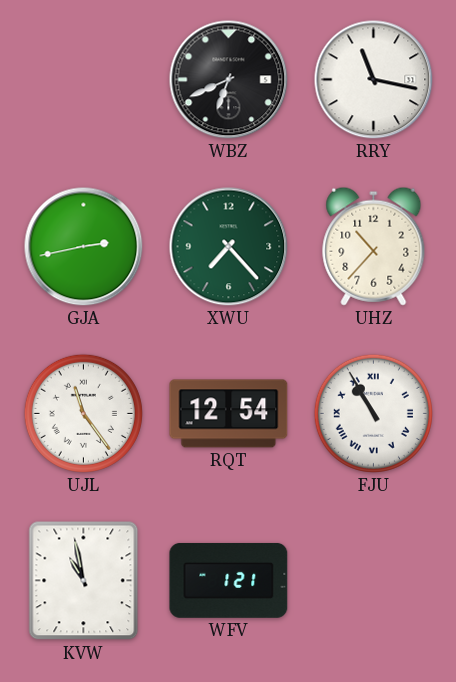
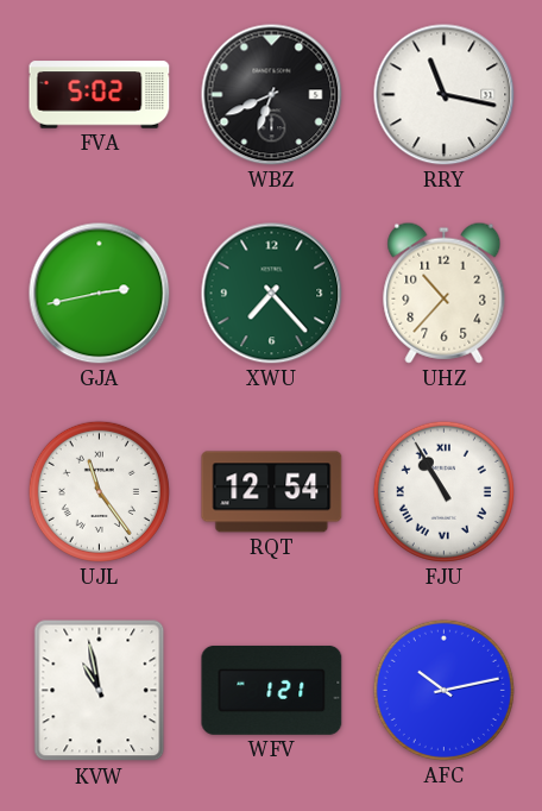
FVA: none -> 5:02 (100, 95)
AFC: none -> 10:13 (443, 690)
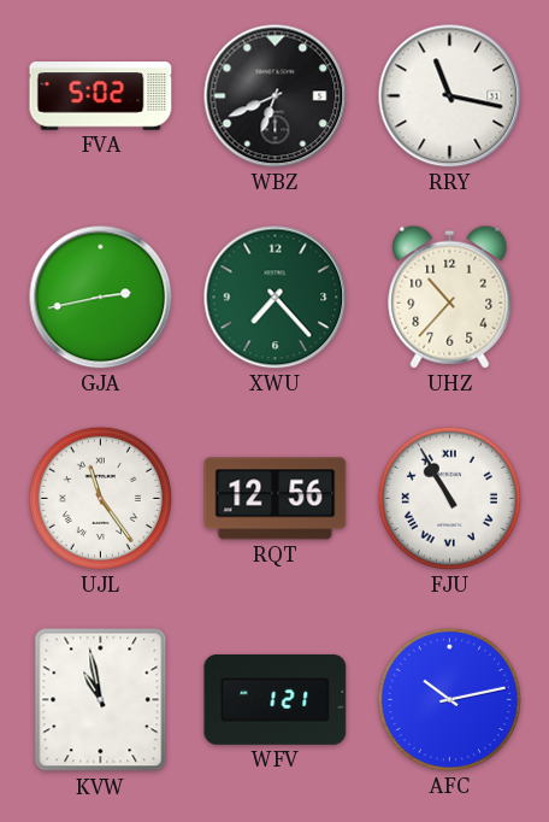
RQT: 12:54 -> 12:56 (276, 499)
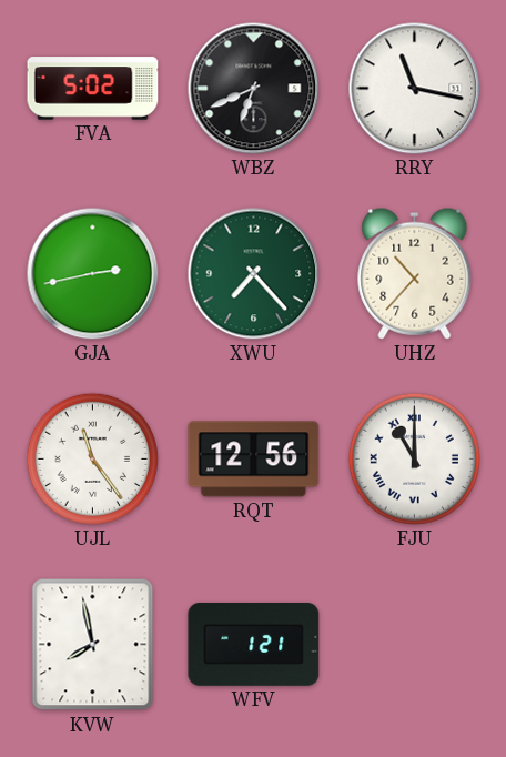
FJU: 10:55 -> 11:00 (414, 458)
KVW: 10:58 -> 7:58 (93, 645)
AFC: 10:13 -> none (449, 699)
